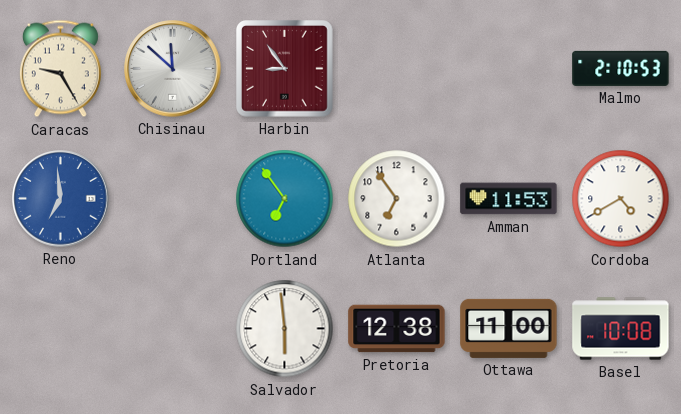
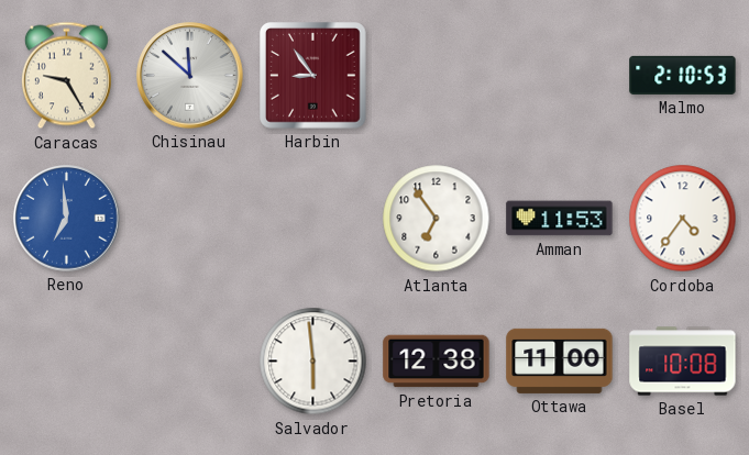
Portland: 6:54 -> none (285, 199)
Cordoba: 4:40 -> 4:36 (683, 219)
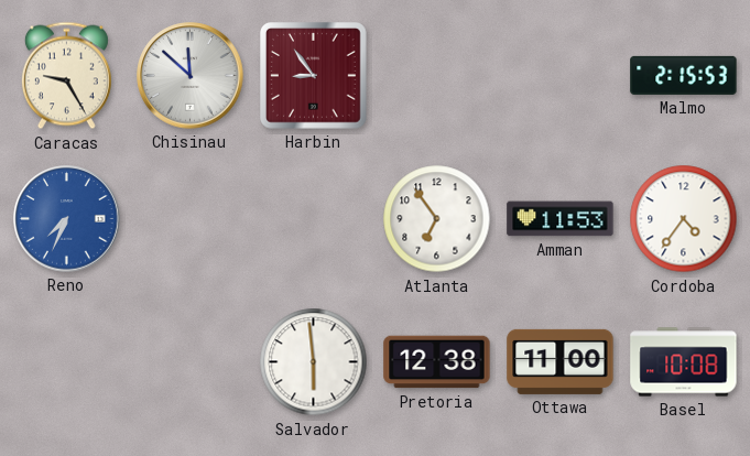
Malmo: 2:10 -> 2:15 (684, 75)
Reno: 6:59 -> 7:34 (67, 219)
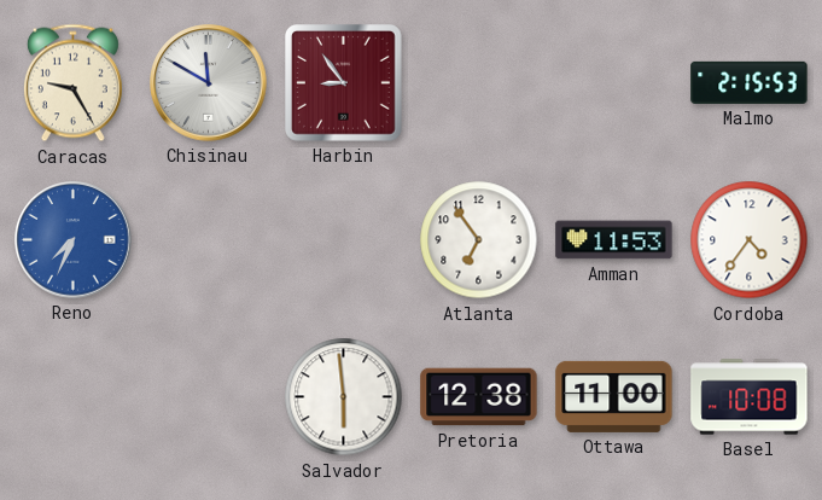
Chisinau: 11:52 -> 11:50 (209, 83)
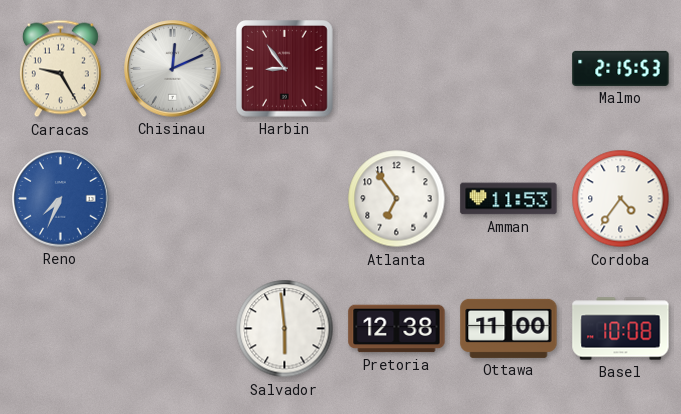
Chisinau: 11:50 -> 12:11 (173, 69)
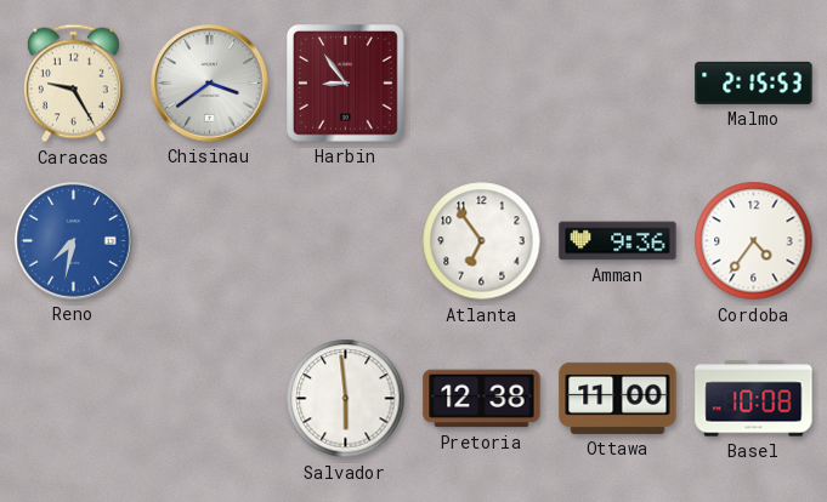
Chisinau: 12:11 -> 3:39 (210, 84)
Reno: 7:34 -> 7:32 (74, 241)
Amman: 11:53 -> 9:36 (618, 241)
